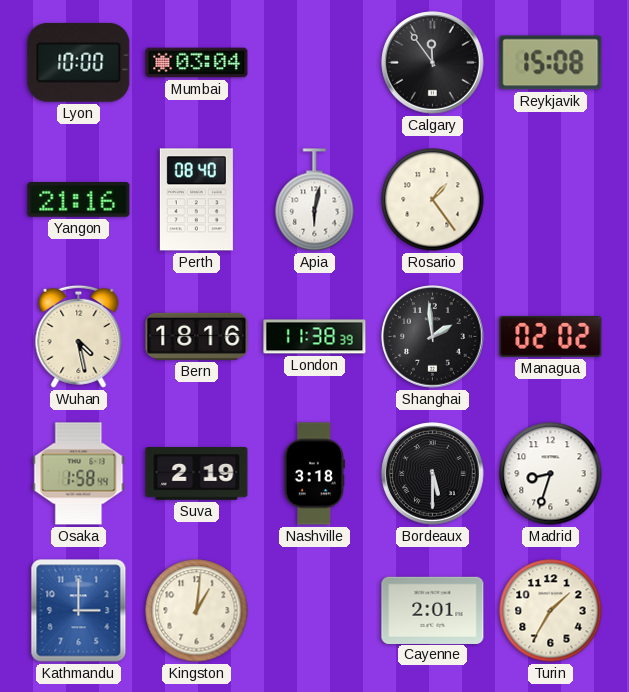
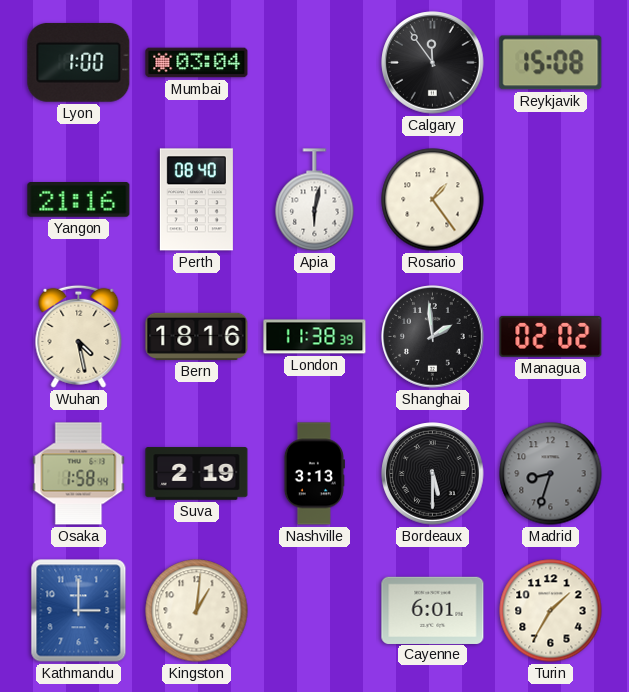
Lyon: 10:00 -> 1:00 (79, 62)
Nashville: 3:18 -> 3:13 (314, 474)
Madrid dial: white -> grey (551, 474)
Cayenne: 2:01 -> 6:01 (433, 610)
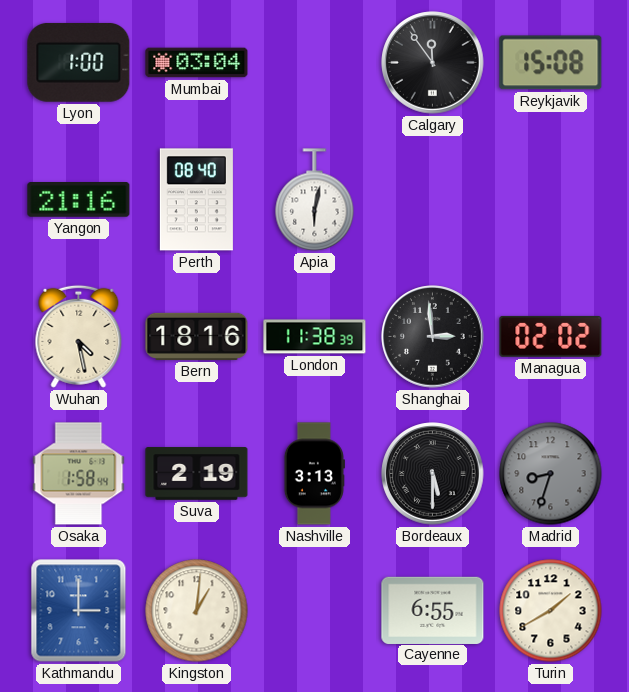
Rosario: 1:24 -> none (433, 200)
Shanghai: 1:59 -> 2:59 (433, 337)
Cayenne: 6:01 -> 6:55 (433, 610)
Turin: 1:35 -> 1:40 (551, 611)
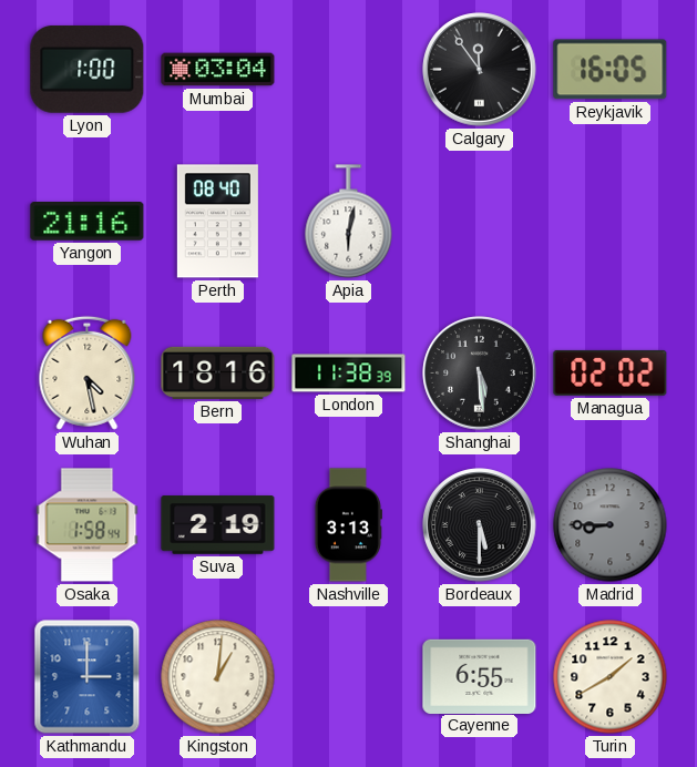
Reykjavik: 15:08 -> 16:05 (611, 70)
Shanghai: 2:59 -> 5:29 (480, 374)
Madrid: 8:33 -> 8:45 (611, 525)
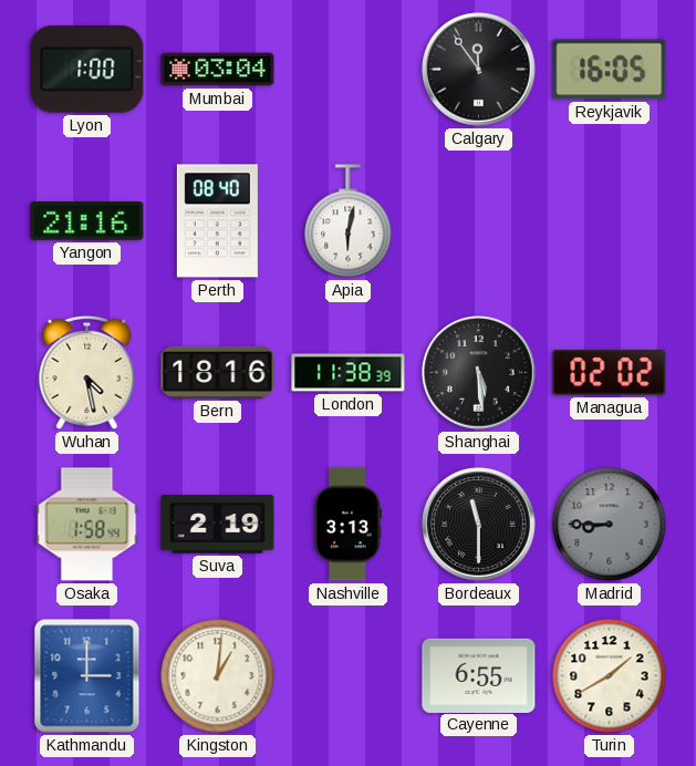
Bordeaux: 5:30 -> 11:30 (479, 525)
